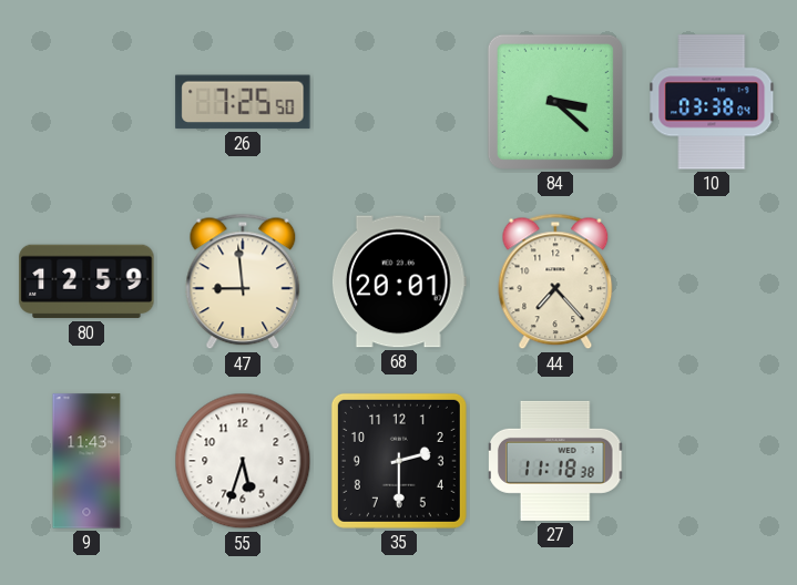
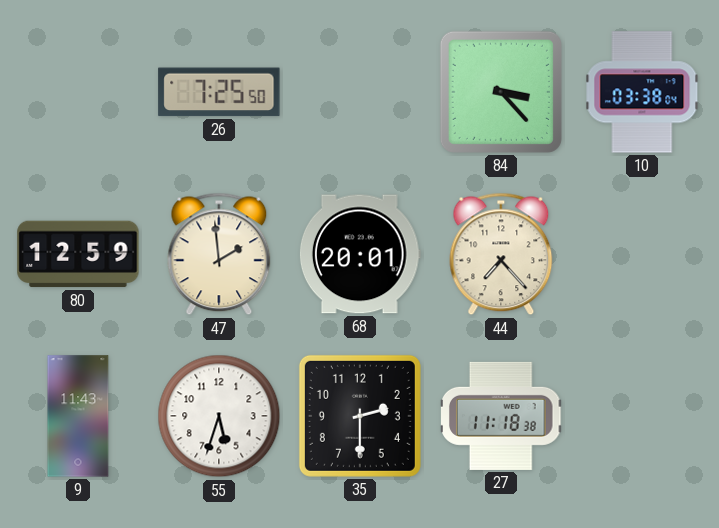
84: 3:22 -> 3:23 (501, 92)
47: 8:59 -> 1:59 (219, 254)
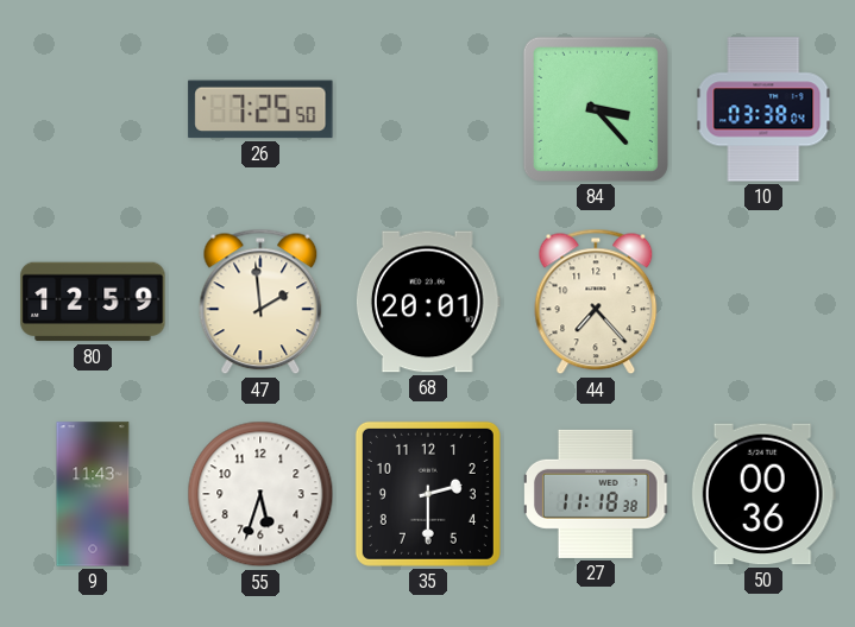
50: none -> 00:36 (763, 494)
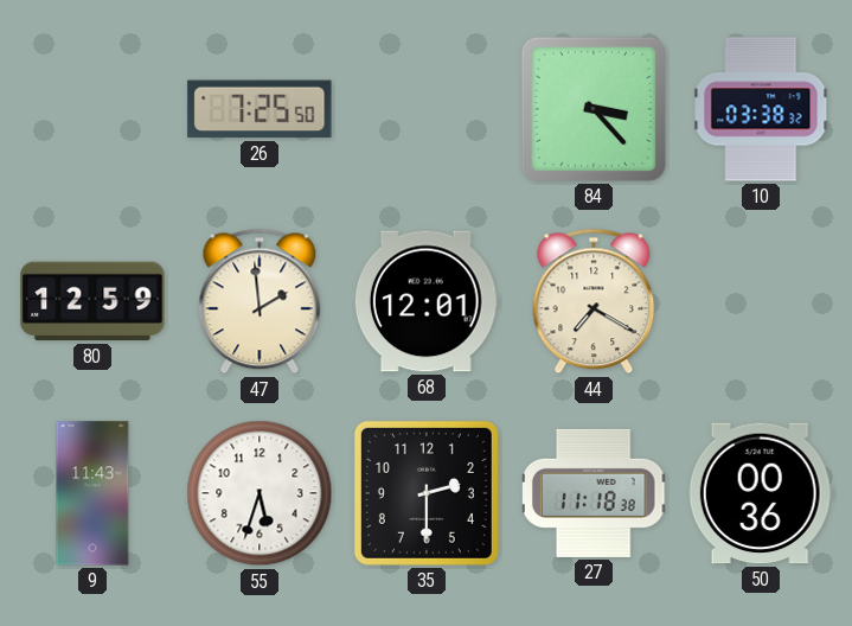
10: 03:38:04 -> 03:38:32 (761, 109)
68: 20:01 -> 12:01 (427, 301)
44: 7:23 -> 7:20 (594, 301)
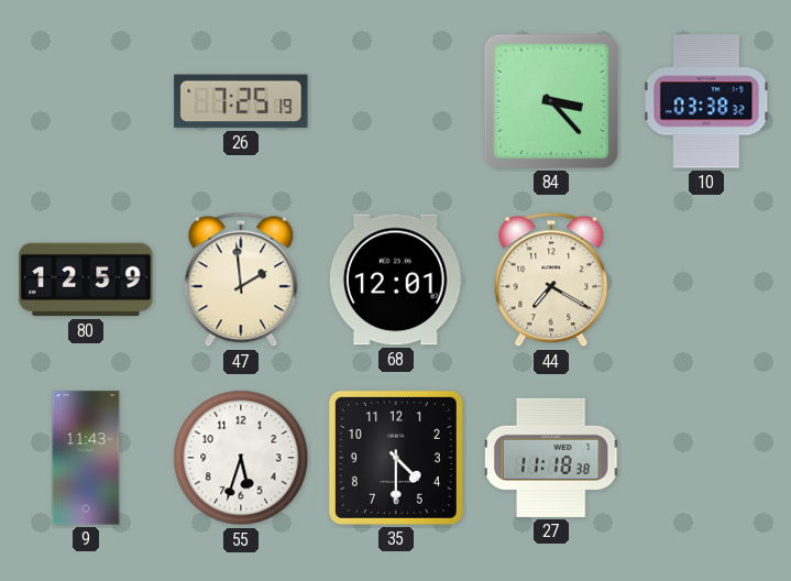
26: 7:25:50 -> 7:25:19 (241, 101)
35: 2:30 -> 4:30 (396, 458)
50: 00:36 -> none (761, 493)
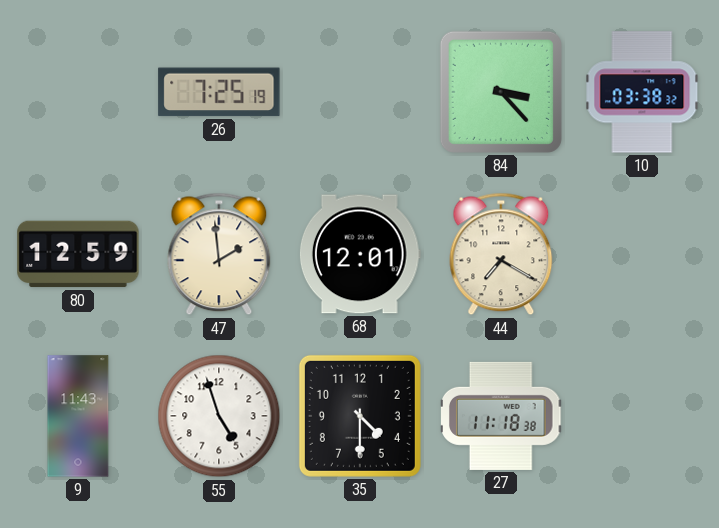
55: 5:33 -> 4:57 (219, 416)
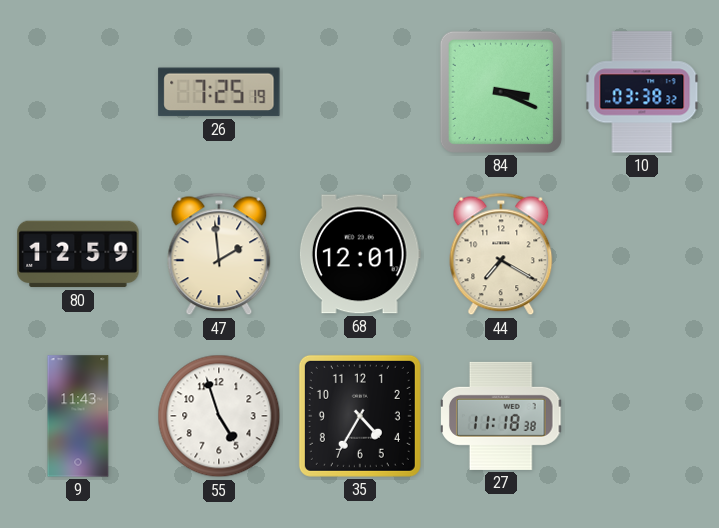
84: 3:23 -> 3:19 (501, 92)
35: 4:30 -> 4:35 (360, 416)
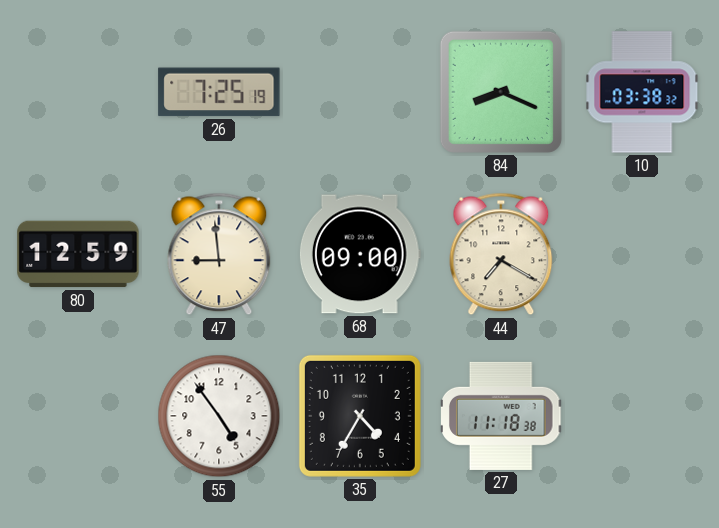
84: 3:19 -> 8:19 (501, 92)
47: 1:59 -> 8:59 (219, 254)
68: 12:01 -> 09:00 (360, 254)
9: 11:43 -> none (78, 416)
55: 4:57 -> 4:54 (219, 416)
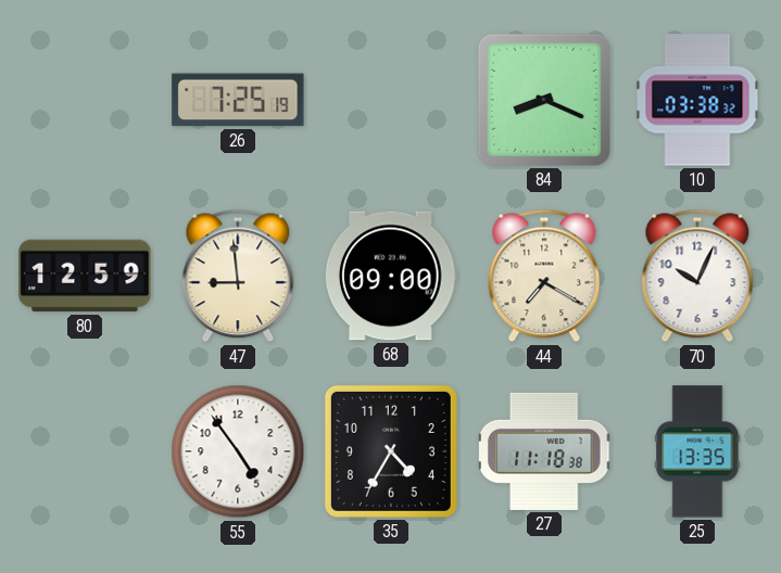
70: none -> 10:04 (697, 276)
25: none -> 13:35 (697, 451)
